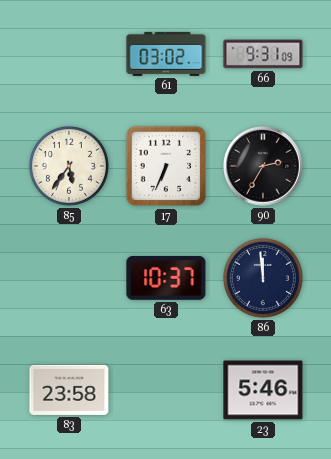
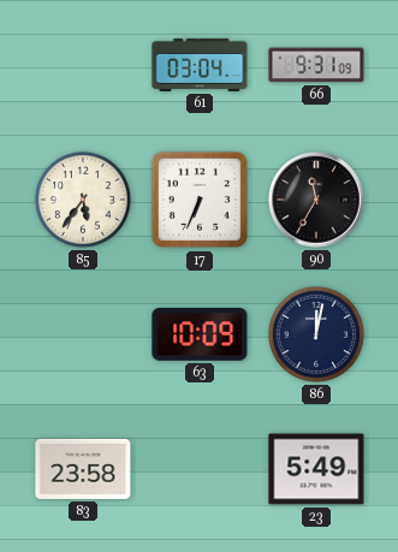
61: 03:02 -> 03:04 (200, 65)
90: 2:35 -> 11:35 (316, 200)
63: 10:37 -> 10:09 (200, 336)
86: 11:59 -> 12:02 (316, 334)
23: 5:46 -> 5:49 (316, 469)
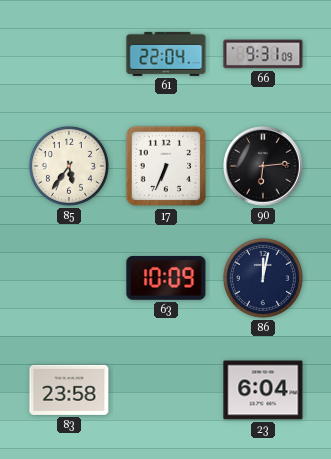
61: 03:04 -> 22:04 (166, 54)
90: 11:35 -> 6:14 (263, 166)
23: 5:49 -> 6:04 (263, 390)
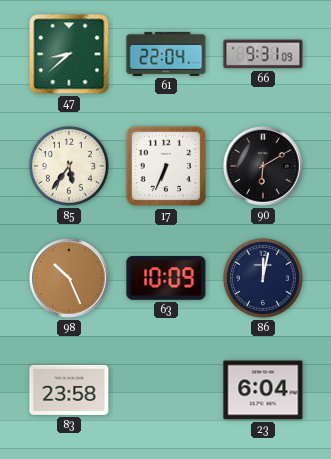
47: none -> 8:38 (69, 54)
90: 6:14 -> 6:10 (263, 166)
98: none -> 10:26 (69, 278)
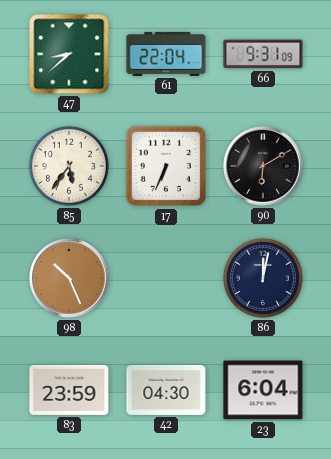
63: 10:09 -> none (166, 279)
83: 23:58 -> 23:59 (69, 390)
42: none -> 04:30 (166, 390)
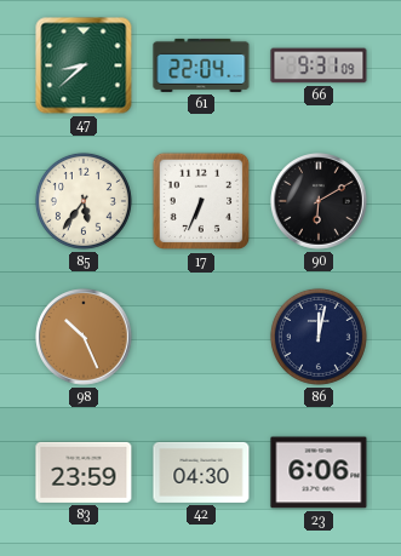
23: 6:04 -> 6:06 (319, 472)
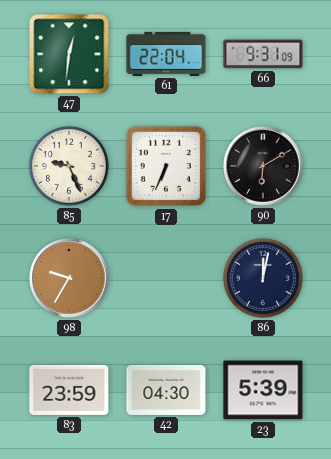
47: 8:38 -> 12:31 (69, 54)
85: 5:36 -> 9:26 (69, 166)
98: 10:26 -> 9:35 (69, 278)
23: 6:06 -> 5:39 (263, 390)
